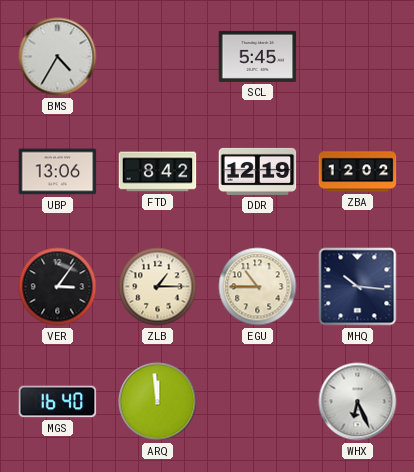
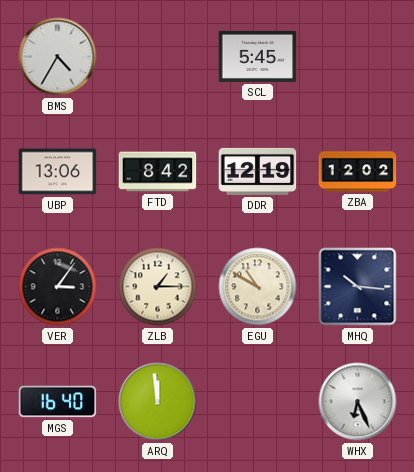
EGU: 10:45 -> 10:50 (258, 287)
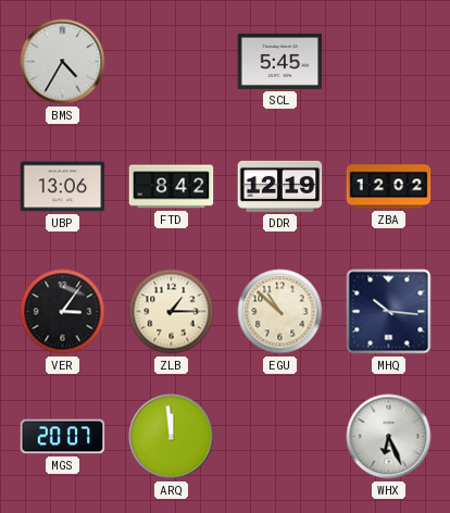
EGU: 10:50 -> 10:52 (280, 312)
MGS: 16:40 -> 20:07 (63, 437)
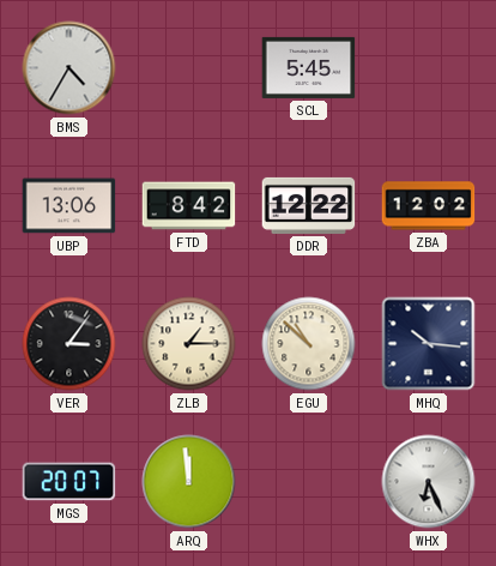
DDR: 12:19 -> 12:22 (309, 205)
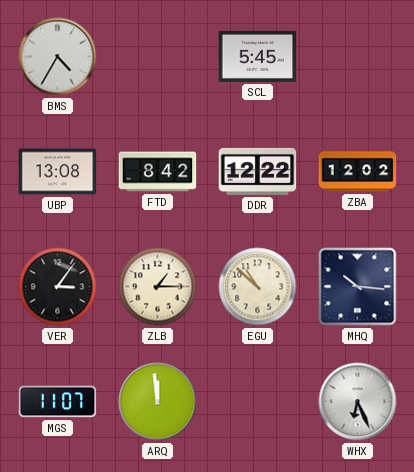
UBP: 13:06 -> 13:08 (58, 172)
MGS: 20:07 -> 11:07 (58, 402)
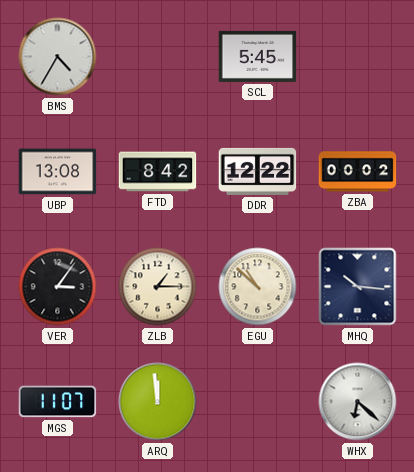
ZBA: 12:02 -> 00:02 (358, 172)
WHX: 6:26 -> 6:22 (358, 402)
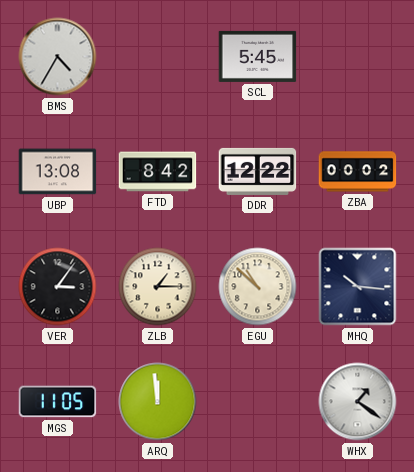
MGS: 11:07 -> 11:05 (58, 402)
WHX: 6:22 -> 1:21 (358, 402)
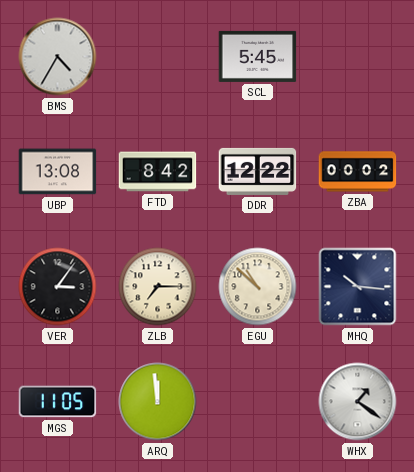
ZLB: 1:15 -> 7:15 (158, 287)
